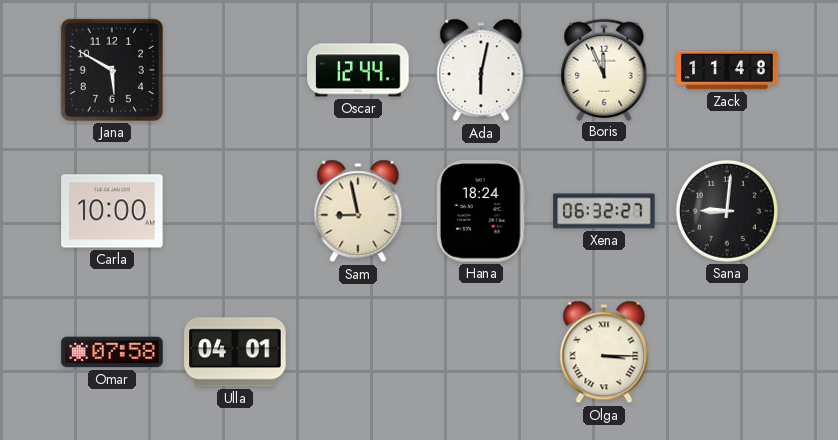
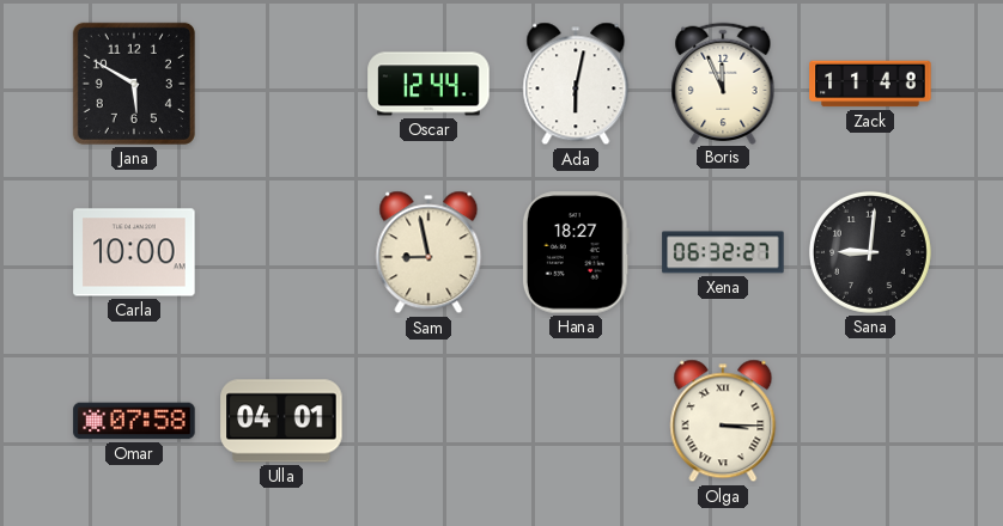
Hana: 18:24 -> 18:27 (576, 252)
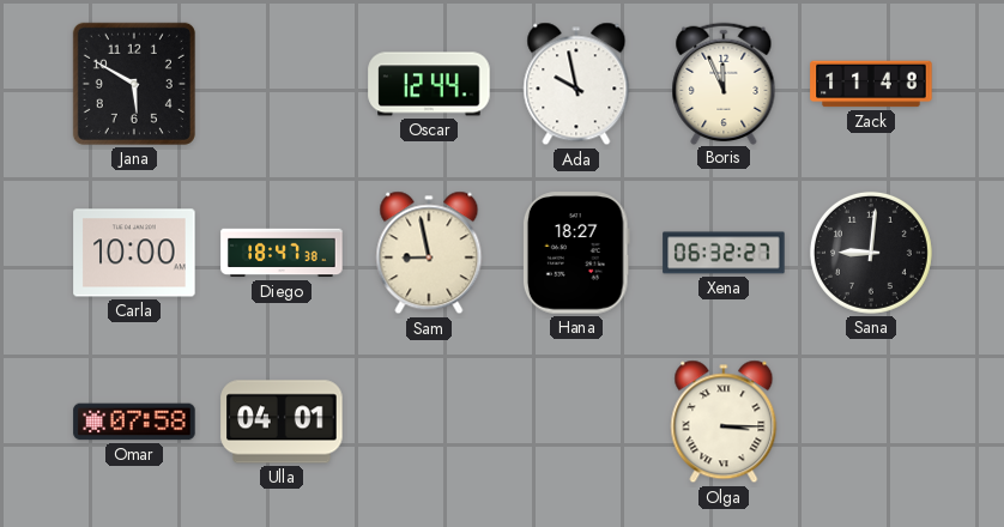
Ada: 6:02 -> 9:58 (576, 84)
Diego: none -> 18:47 (282, 253)
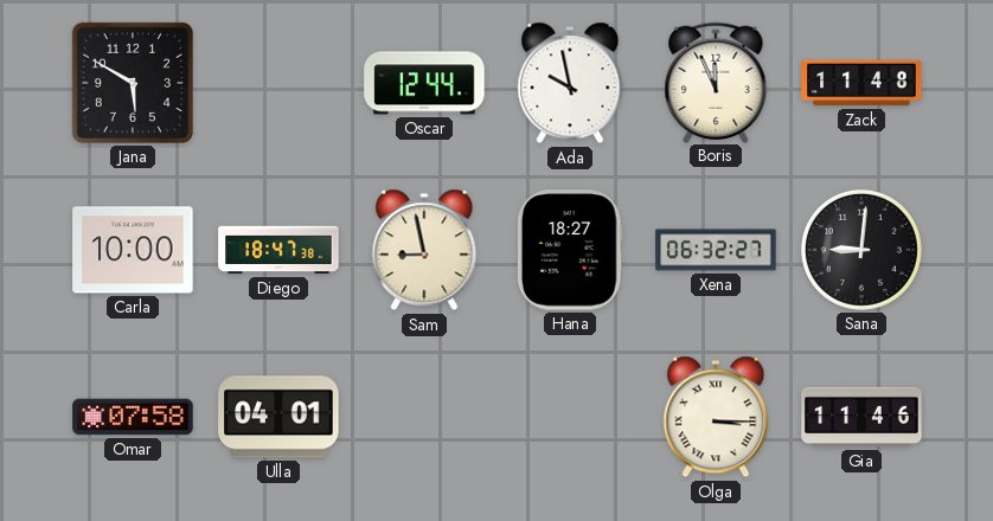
Gia: none -> 11:46 (861, 417)
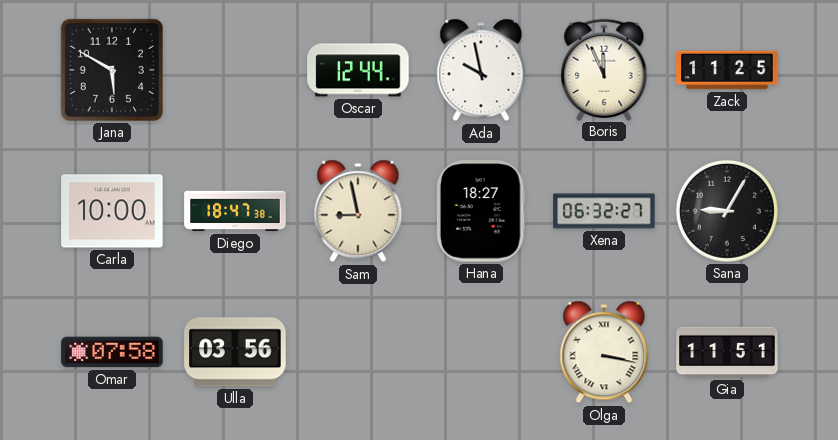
Zack: 11:48 -> 11:25 (727, 70)
Sana: 9:01 -> 9:05 (727, 211)
Ulla: 04:01 -> 03:56 (235, 352)
Olga: 3:15 -> 3:17 (604, 352)
Gia: 11:46 -> 11:51 (727, 352)
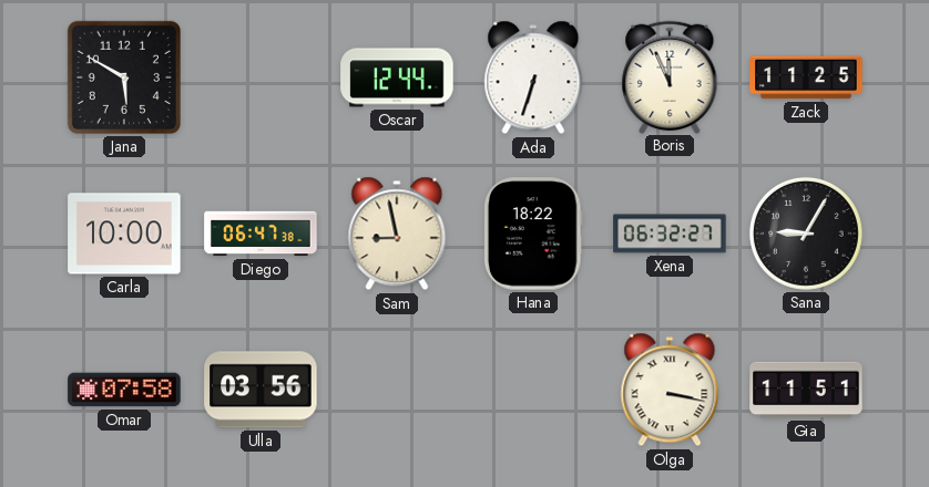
Ada: 9:58 -> 6:33 (533, 77)
Diego: 18:47 -> 06:47 (261, 234)
Hana: 18:27 -> 18:22 (533, 234)
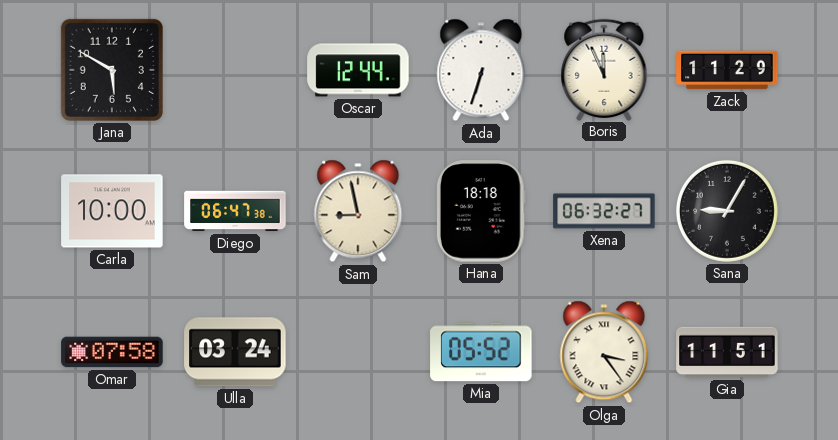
Zack: 11:25 -> 11:29 (727, 70)
Hana: 18:22 -> 18:18 (481, 211)
Ulla: 03:56 -> 03:24 (235, 352)
Mia: none -> 05:52 (481, 352)
Olga: 3:17 -> 3:24 (604, 352)
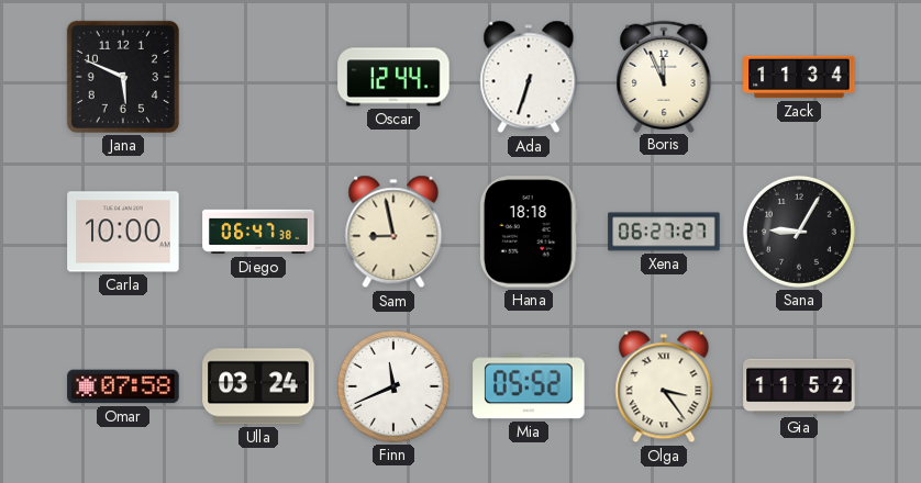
Jana: 5:50 -> 5:49 (123, 77)
Zack: 11:29 -> 11:34 (799, 77)
Xena: 06:32 -> 06:27 (664, 232)
Finn: none -> 11:41 (393, 386)
Gia: 11:51 -> 11:52 (799, 386)
